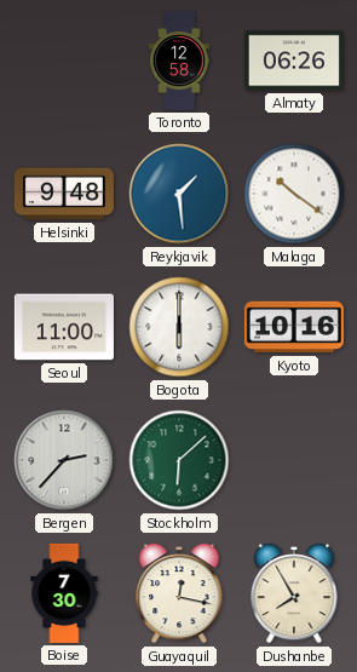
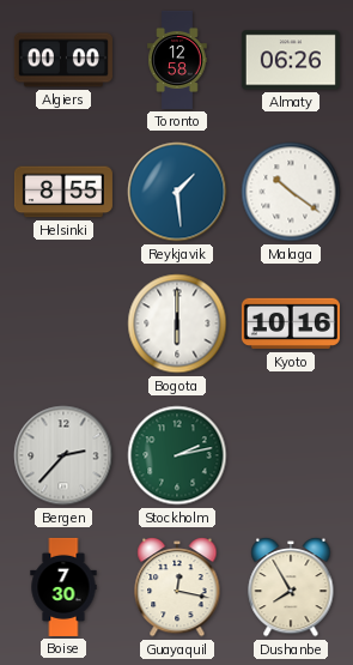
Algiers: none -> 00:00 (63, 60)
Helsinki: 9:48 -> 8:55 (63, 192)
Seoul: 11:00 -> none (64, 327)
Stockholm: 6:08 -> 2:13 (177, 455)
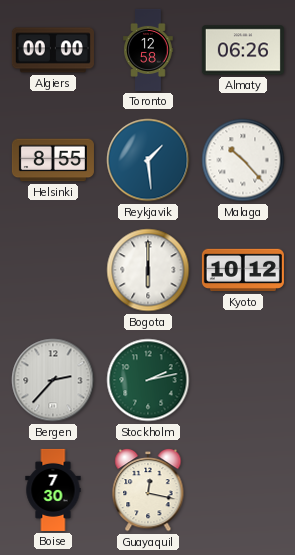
Malaga: 10:21 -> 10:23 (243, 160)
Kyoto: 10:16 -> 10:12 (243, 270)
Dushanbe: 7:55 -> none (291, 587)
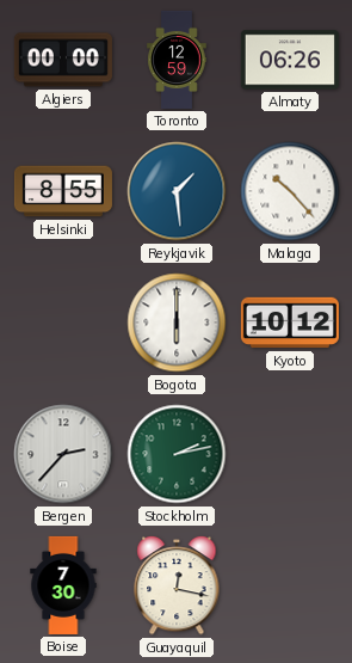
Toronto: 12:58 -> 12:59 (177, 60)
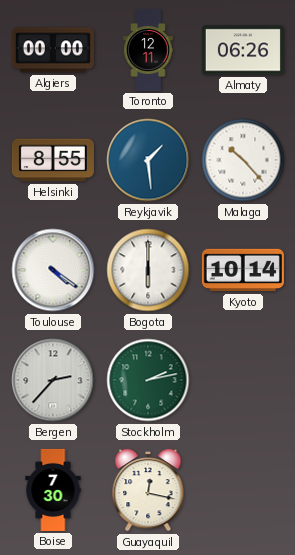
Toronto: 12:59 -> 12:11 (148, 50)
Toulouse: none -> 4:21 (53, 270)
Kyoto: 10:12 -> 10:14 (243, 270)
